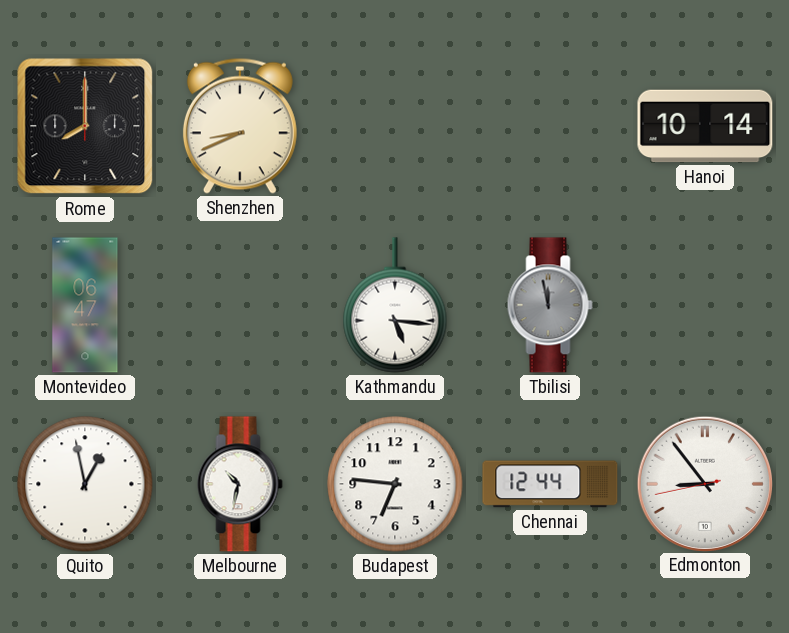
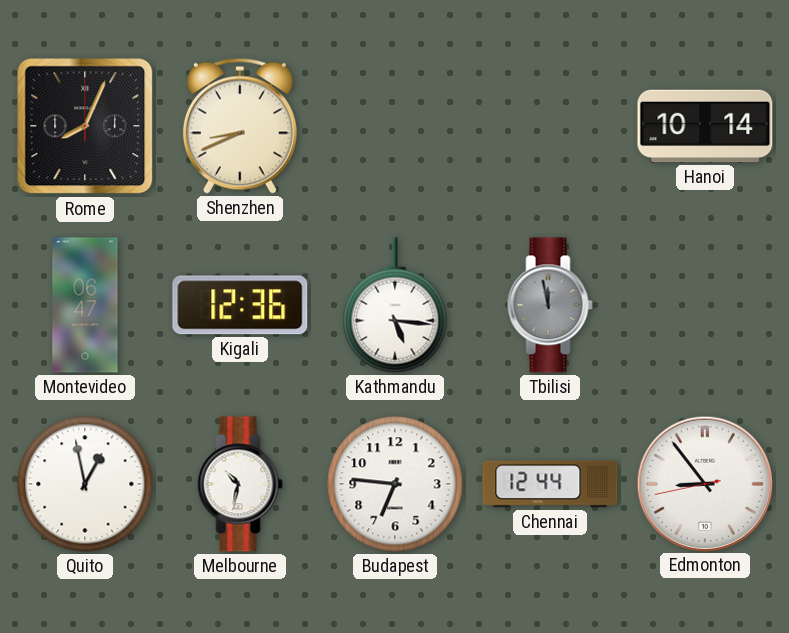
Rome: 8:00 -> 8:04 (85, 126)
Kigali: none -> 12:36 (240, 305)
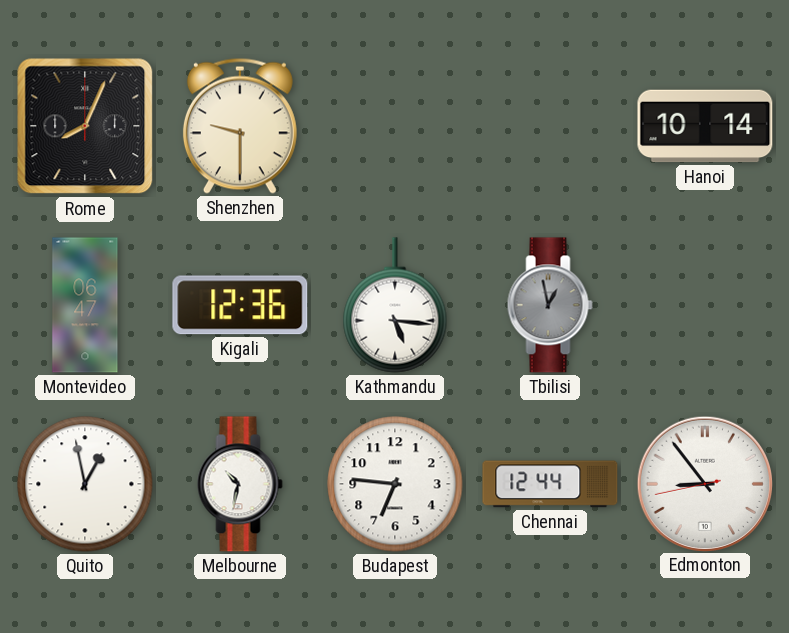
Shenzhen: 8:41 -> 9:30 (240, 126)
Tbilisi: 11:58 -> 12:58 (550, 305)
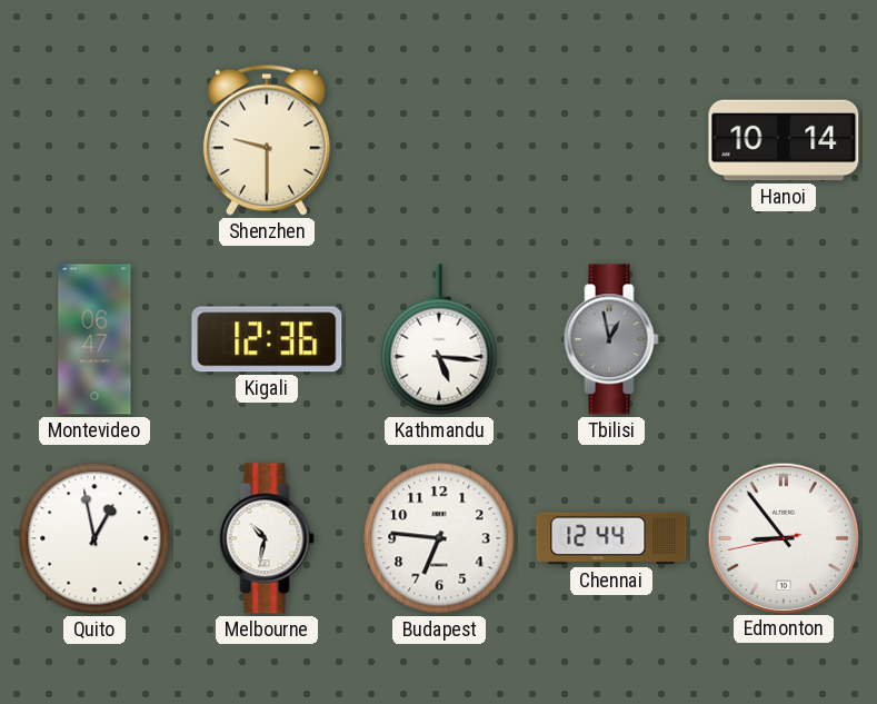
Rome: 8:04 -> none (85, 126)
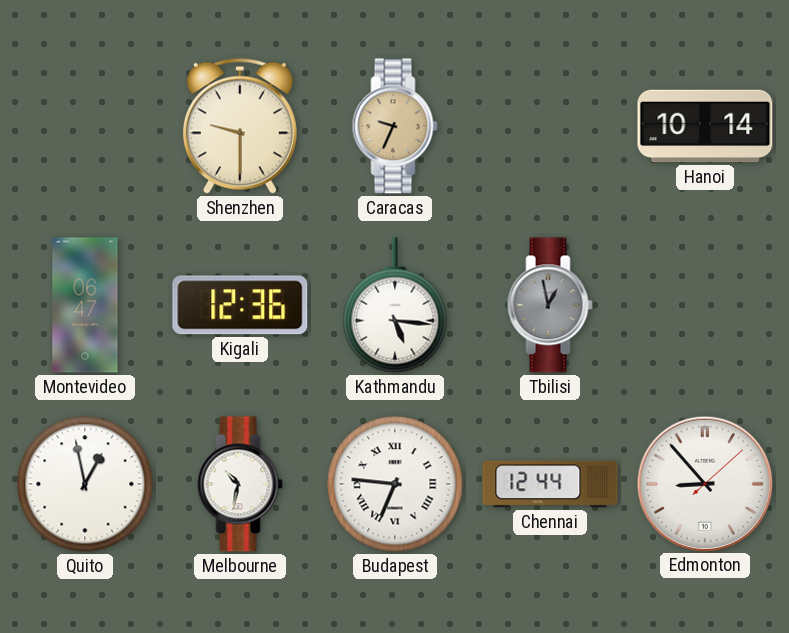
Caracas: none -> 9:34 (395, 126)
Budapest numerals: Arabic -> Roman (395, 484)
Edmonton: 8:53:43 -> 8:53:08 (704, 483)
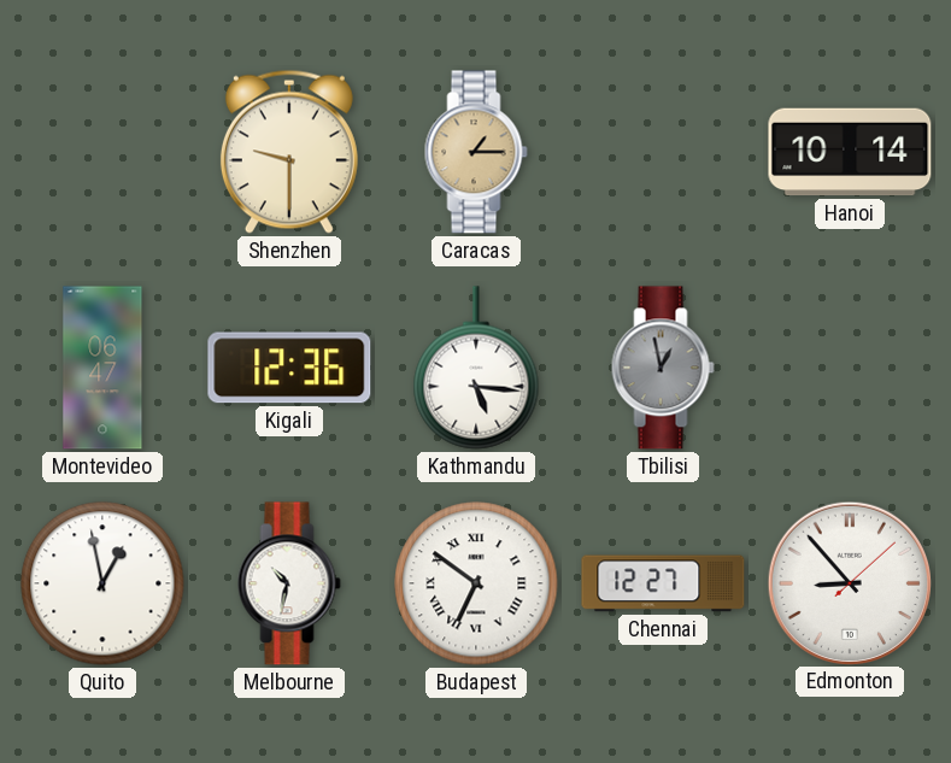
Caracas: 9:34 -> 1:15 (476, 152)
Budapest: 6:46 -> 6:51 (476, 583)
Chennai: 12:44 -> 12:27 (663, 583)
